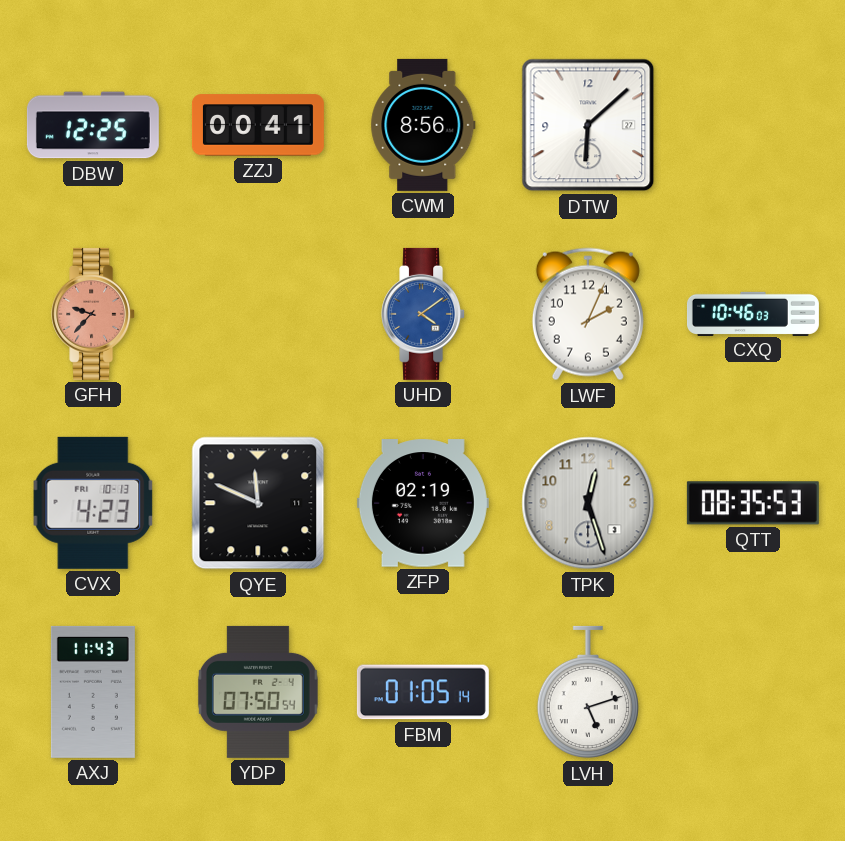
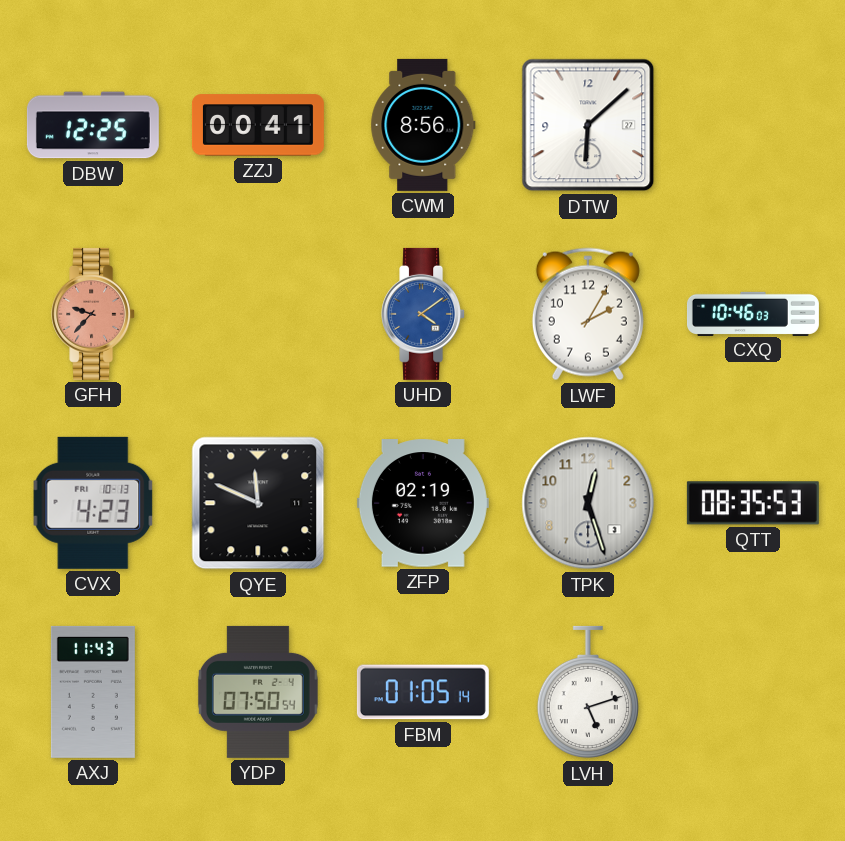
LWF: 2:04 -> 2:05 (588, 314)
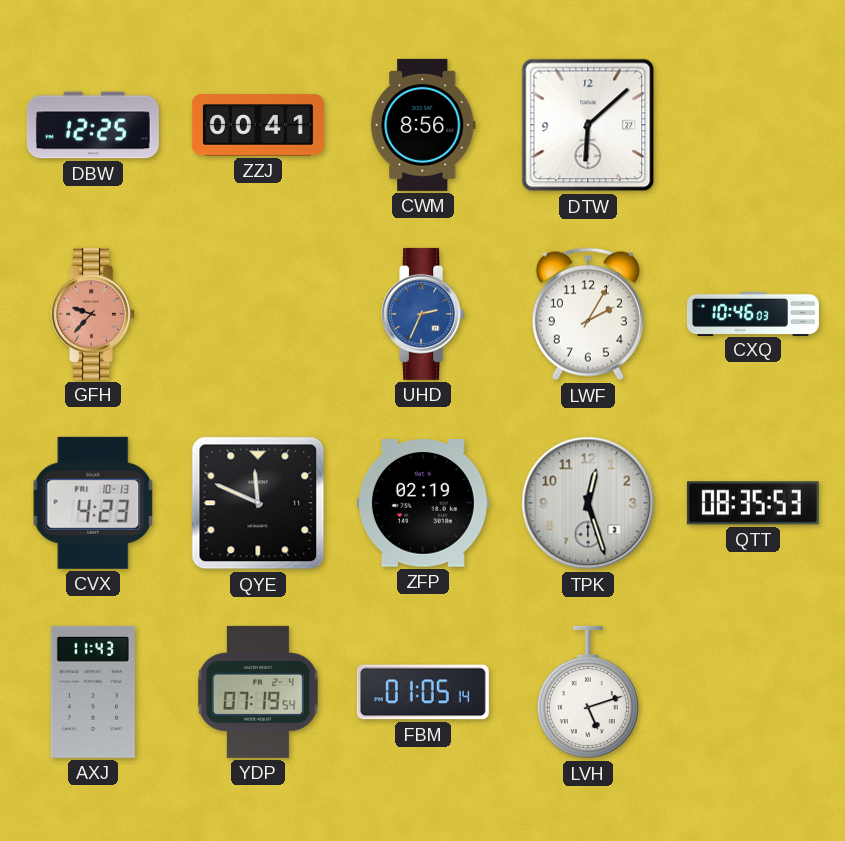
UHD: 4:09 -> 2:34 (424, 314)
YDP: 07:50 -> 07:19 (258, 692)
